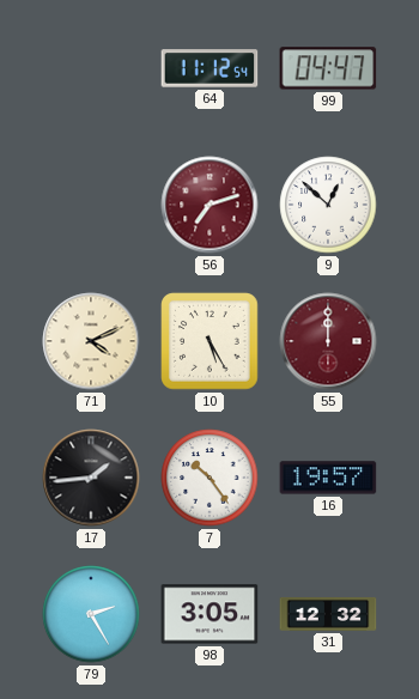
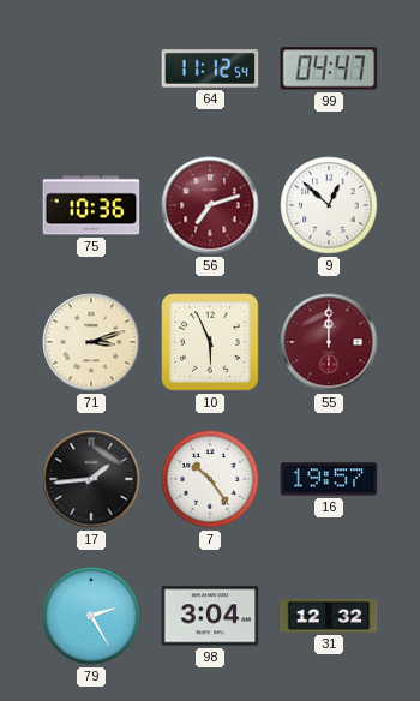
75: none -> 10:36 (91, 205)
71: 4:11 -> 3:12 (91, 342)
10: 5:25 -> 5:56 (210, 342)
98: 3:05 -> 3:04 (210, 616)
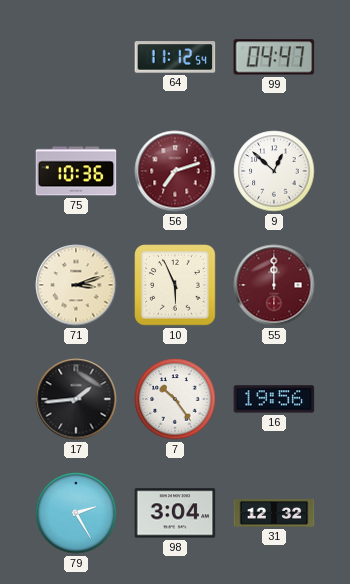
16: 19:57 -> 19:56 (274, 399)
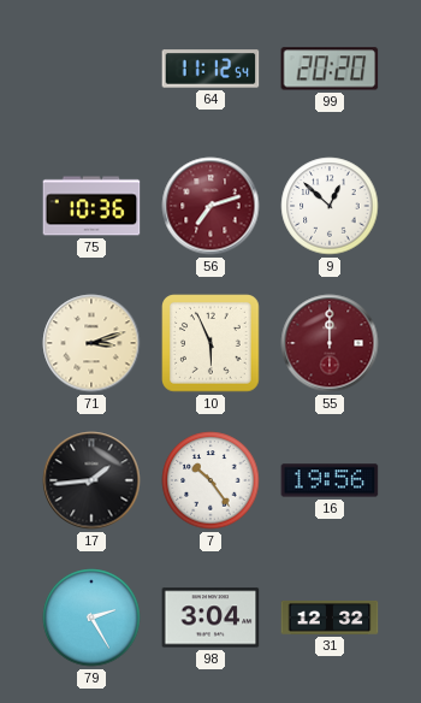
99: 04:47 -> 20:20 (330, 69)
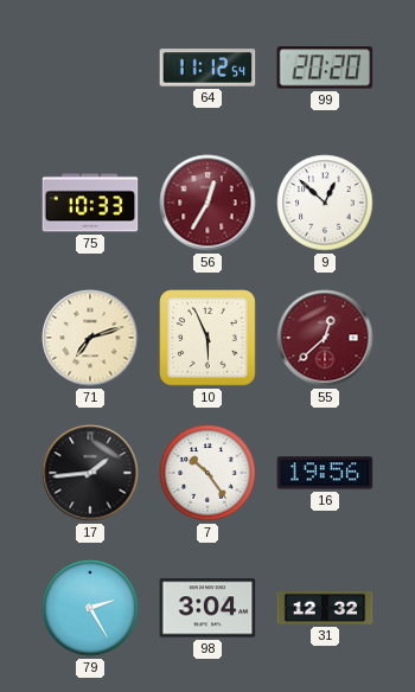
75: 10:36 -> 10:33 (90, 203)
56: 7:12 -> 12:35 (207, 203)
71: 3:12 -> 7:12 (90, 338)
55: 12:00 -> 12:38 (325, 338)
